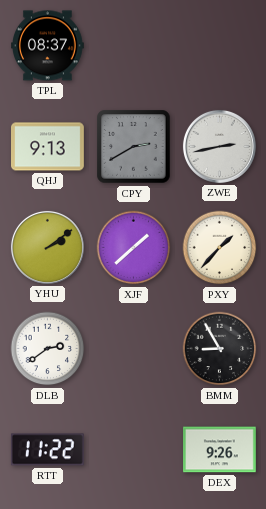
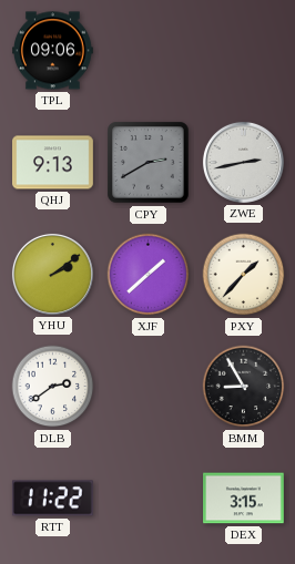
TPL: 08:37 -> 09:06 (53, 51)
DEX: 9:26 -> 3:15 (244, 499)
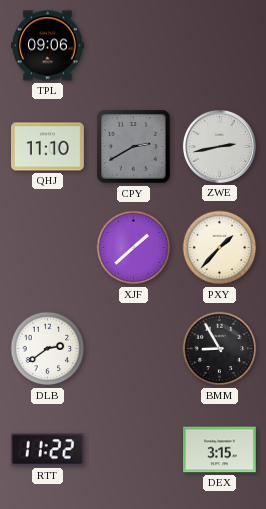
QHJ: 9:13 -> 11:10 (48, 147)
YHU: 2:09 -> none (52, 274)
